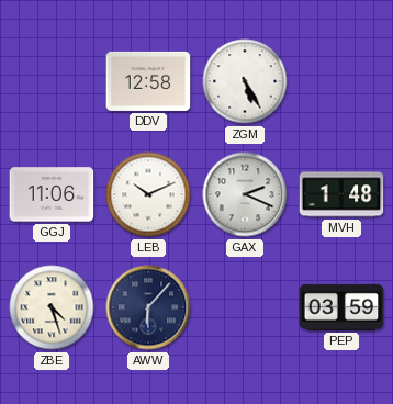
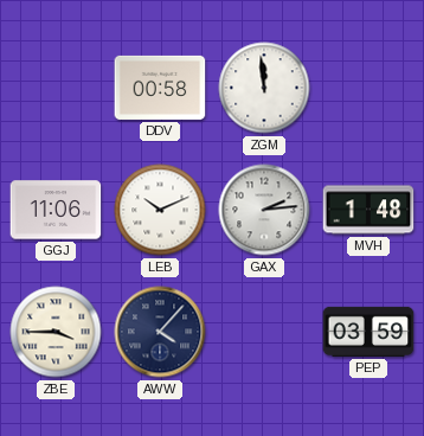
DDV: 12:58 -> 00:58 (160, 88)
ZGM: 5:25 -> 11:59 (264, 88)
GAX: 2:19 -> 2:14 (264, 210)
ZBE: 4:27 -> 3:45 (56, 332)
AWW: 6:07 -> 4:07 (160, 332)
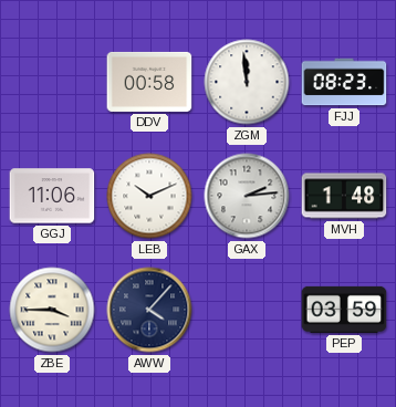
FJJ: none -> 08:23 (344, 82)
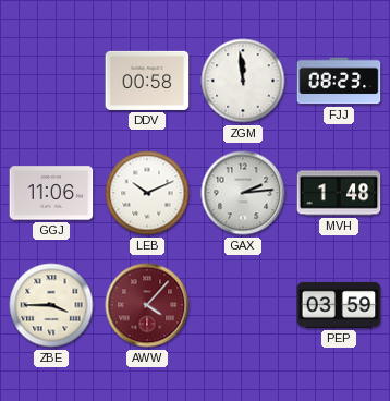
AWW dial: navy -> burgundy (147, 305)
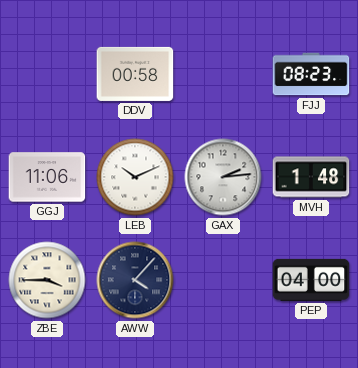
ZGM: 11:59 -> none (243, 81)
AWW dial: burgundy -> navy (135, 280)
PEP: 03:59 -> 04:00 (311, 280)
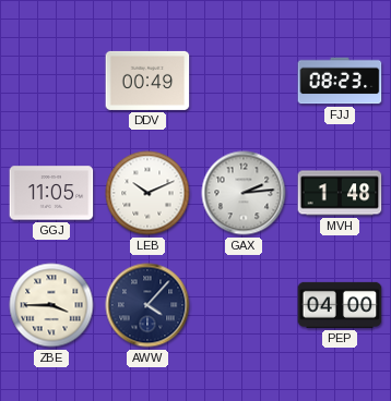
DDV: 00:58 -> 00:49 (147, 81)
GGJ: 11:06 -> 11:05 (51, 193)
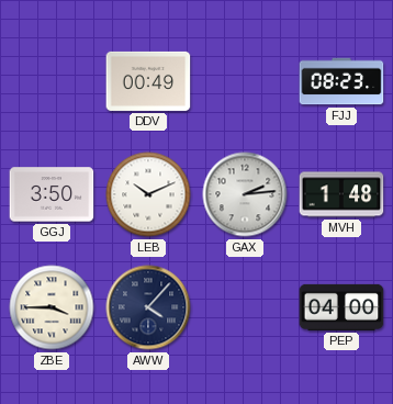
GGJ: 11:05 -> 3:50 (52, 194)
